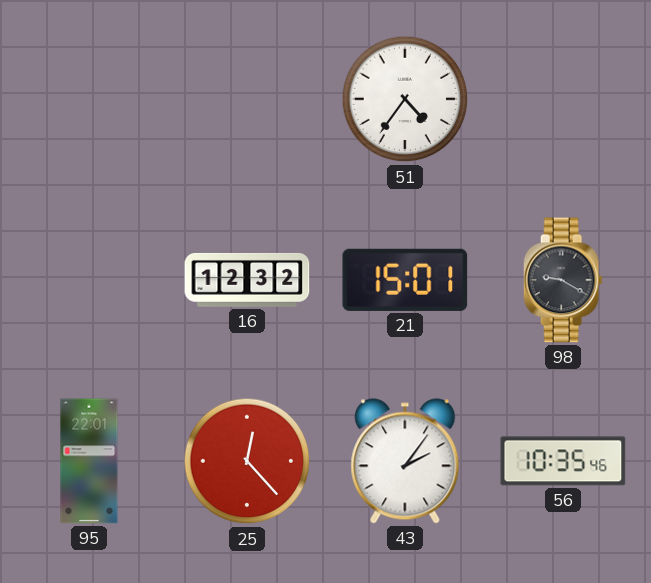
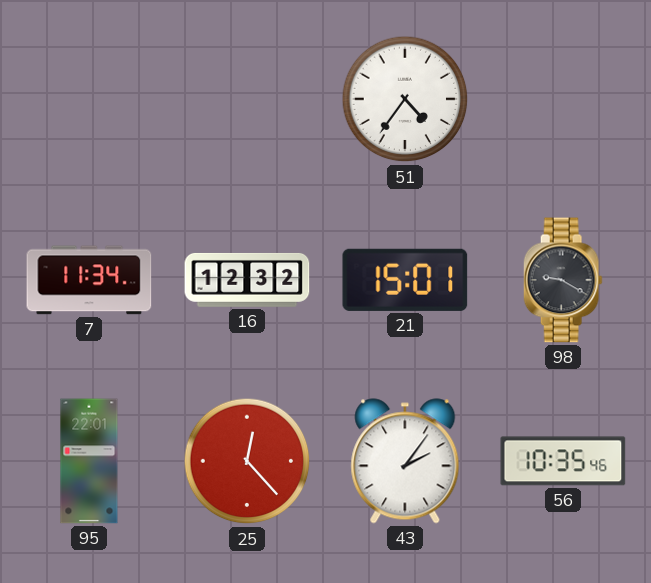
7: none -> 11:34 (89, 280)
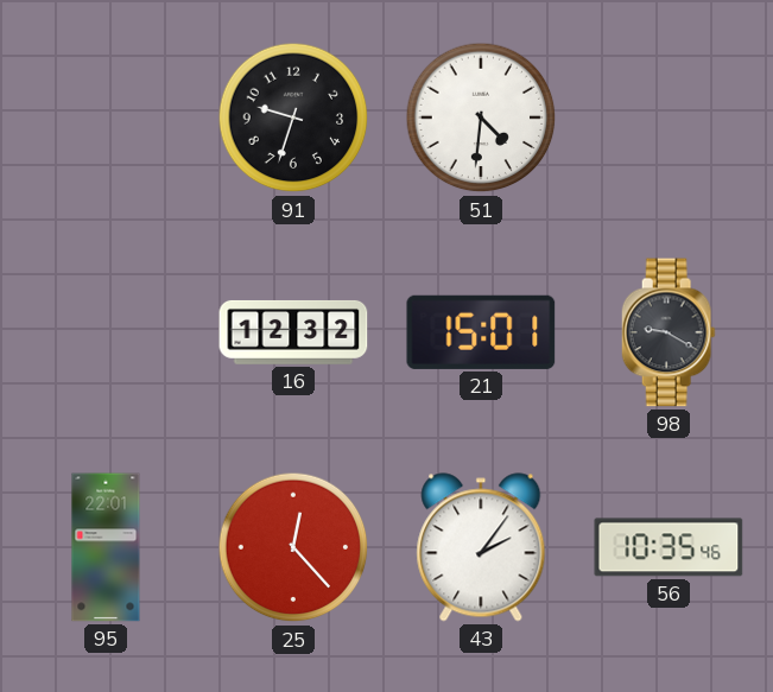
91: none -> 9:33 (293, 118)
51: 4:36 -> 4:31 (481, 118)
7: 11:34 -> none (89, 280)
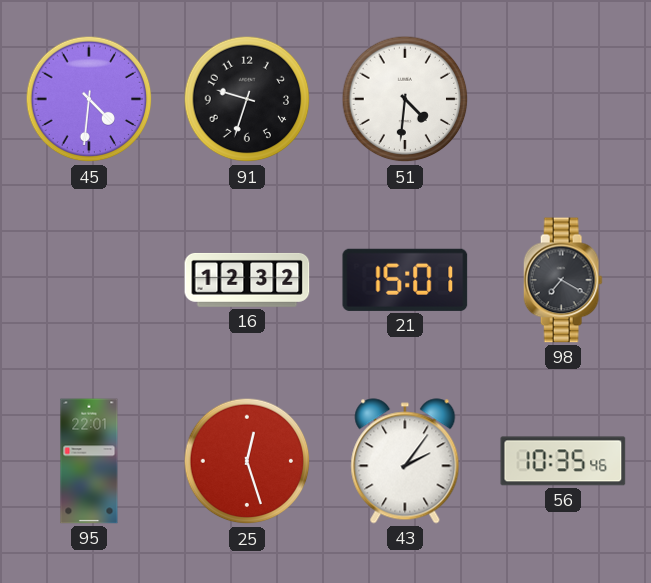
45: none -> 4:31 (89, 99)
98: 9:20 -> 7:20 (563, 280)
25: 12:23 -> 12:27 (247, 461)
